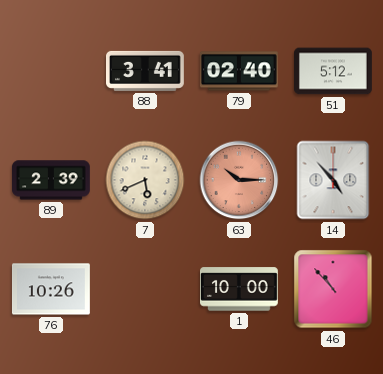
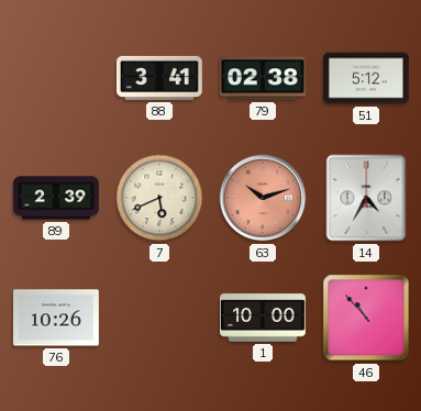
79: 02:40 -> 02:38 (263, 78)
63: 10:15 -> 10:12 (263, 198)
14: 4:53 -> 4:35 (366, 198)
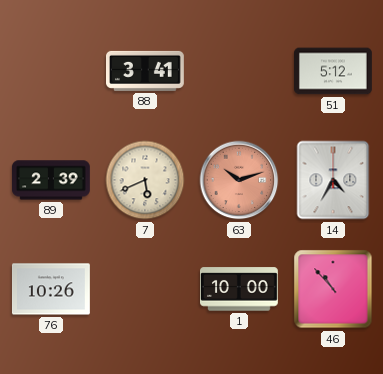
79: 02:38 -> none (263, 78)
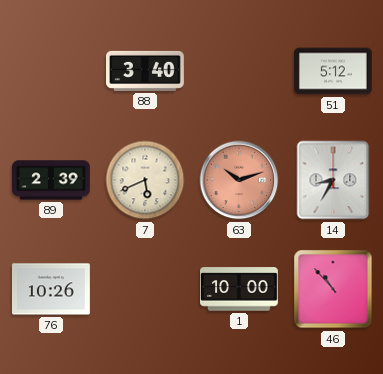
88: 3:41 -> 3:40 (146, 71)
14: 4:35 -> 8:35 (333, 180)
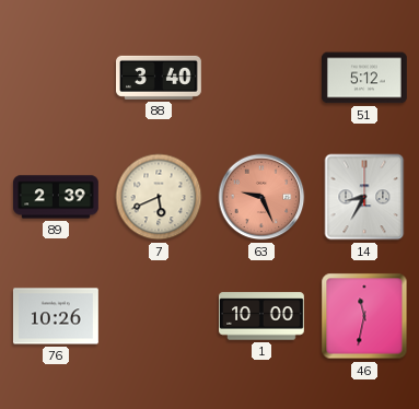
63: 10:12 -> 9:26 (261, 197)
46: 10:53 -> 11:32 (364, 316)
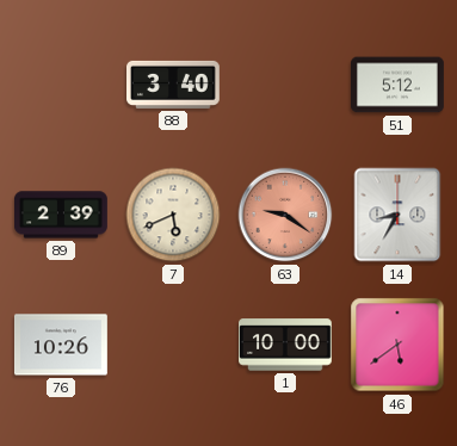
63: 9:26 -> 9:21 (285, 215)
46: 11:32 -> 5:39 (397, 345)
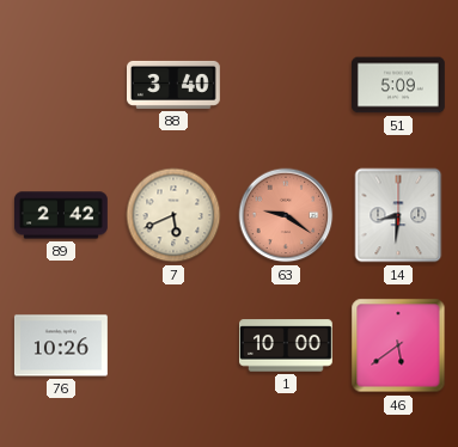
51: 5:12 -> 5:09 (399, 85)
89: 2:39 -> 2:42 (62, 215)
14: 8:35 -> 8:31 (398, 215)
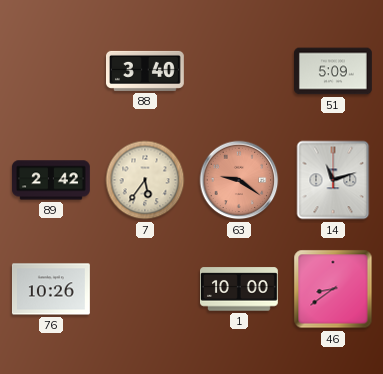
7: 5:41 -> 5:36 (145, 180)
14: 8:31 -> 11:12 (333, 180)
46: 5:39 -> 8:39 (333, 289)
